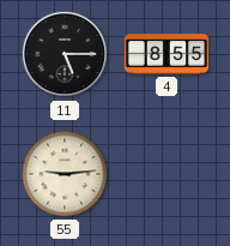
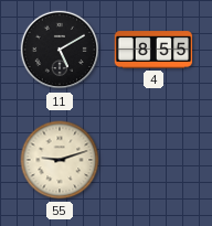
11: 5:15 -> 5:10 (60, 50)
55: 9:14 -> 9:12 (60, 160)
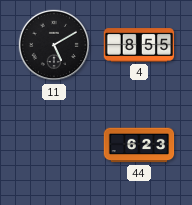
55: 9:12 -> none (60, 160)
44: none -> 6:23 (139, 145)
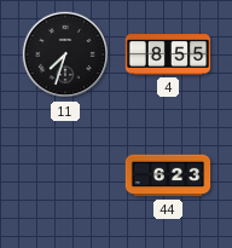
11: 5:10 -> 7:33 (65, 54)
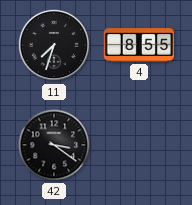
42: none -> 3:21 (54, 145)
44: 6:23 -> none (168, 175)
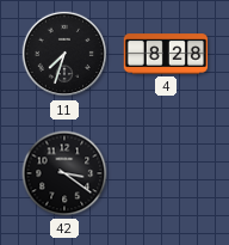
4: 8:55 -> 8:28 (166, 54)
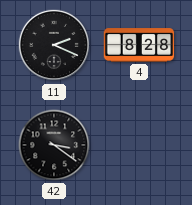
11: 7:33 -> 2:19 (54, 45)
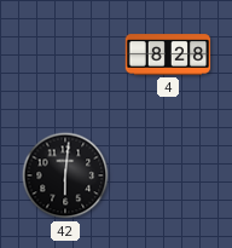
11: 2:19 -> none (54, 45)
42: 3:21 -> 6:01 (65, 175)
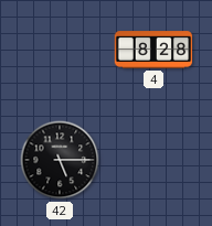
42: 6:01 -> 5:15 (60, 160)
